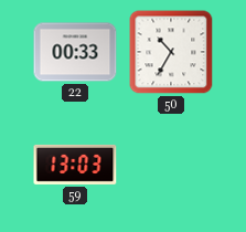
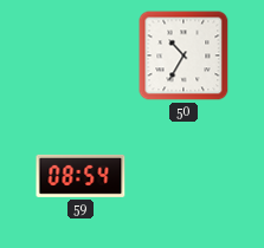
22: 00:33 -> none (75, 52)
59: 13:03 -> 08:54 (81, 176)
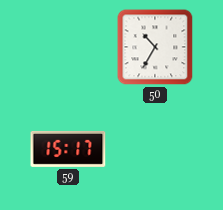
59: 08:54 -> 15:17 (68, 149)
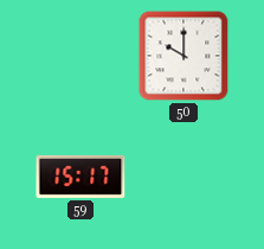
50: 10:35 -> 10:00 (183, 56)
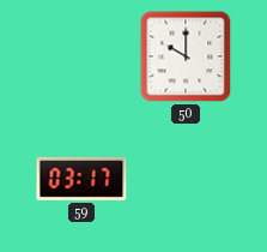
59: 15:17 -> 03:17 (81, 179)
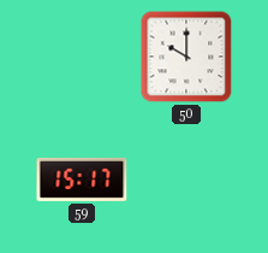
59: 03:17 -> 15:17 (82, 180)
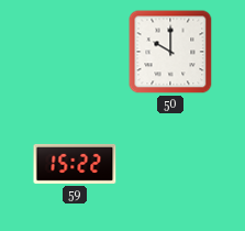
59: 15:17 -> 15:22 (75, 164)
